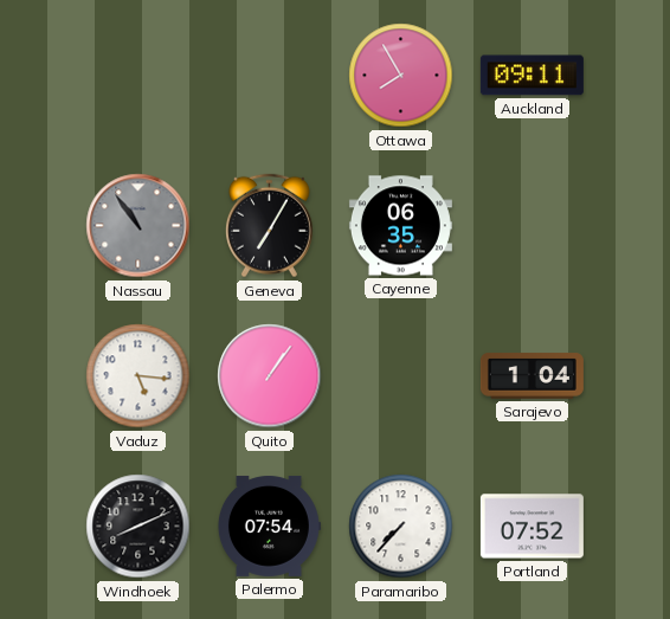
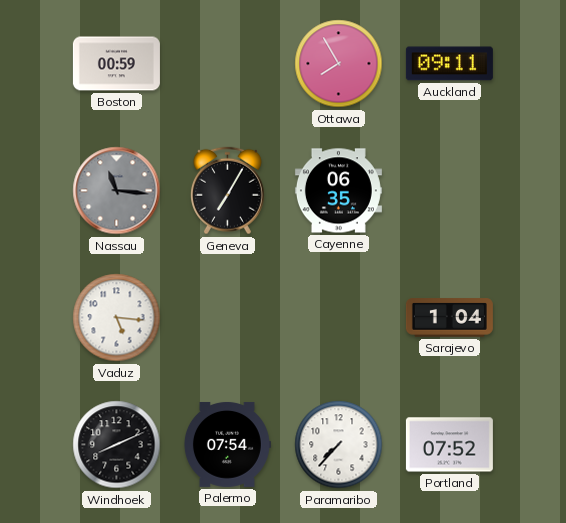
Boston: none -> 00:59 (116, 64)
Nassau: 10:54 -> 11:16 (117, 191)
Quito: 1:06 -> none (270, 376)
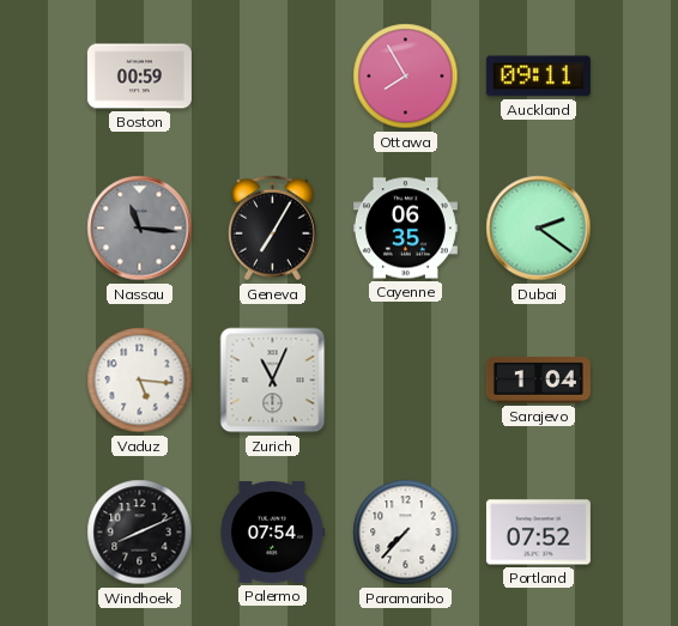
Dubai: none -> 2:21 (539, 229)
Zurich: none -> 11:04 (273, 381)
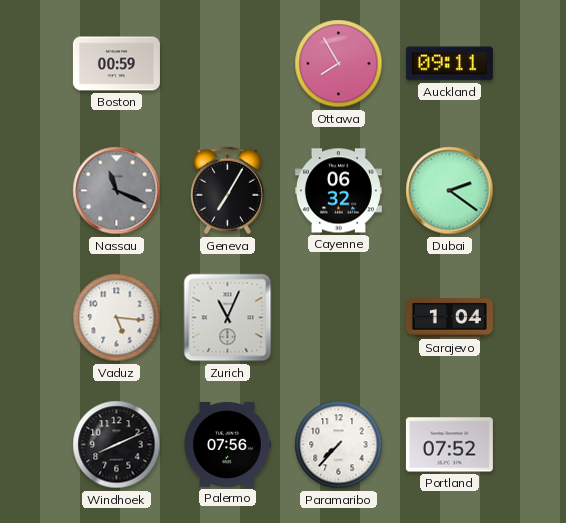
Nassau: 11:16 -> 11:19 (117, 191)
Cayenne: 06:35 -> 06:32 (338, 191)
Palermo: 07:54 -> 07:56 (227, 444)
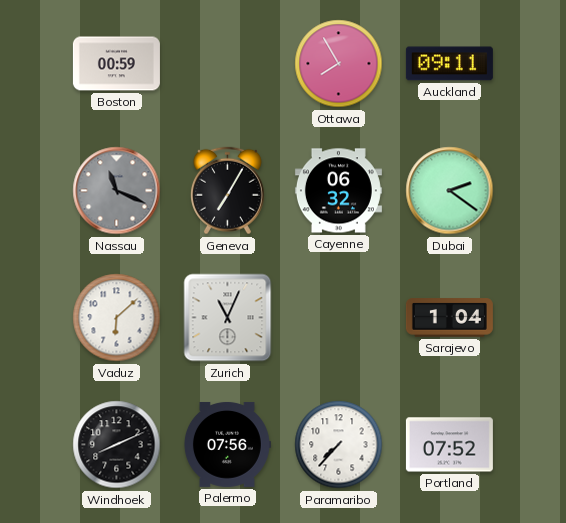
Vaduz: 5:16 -> 6:08 (117, 318)
